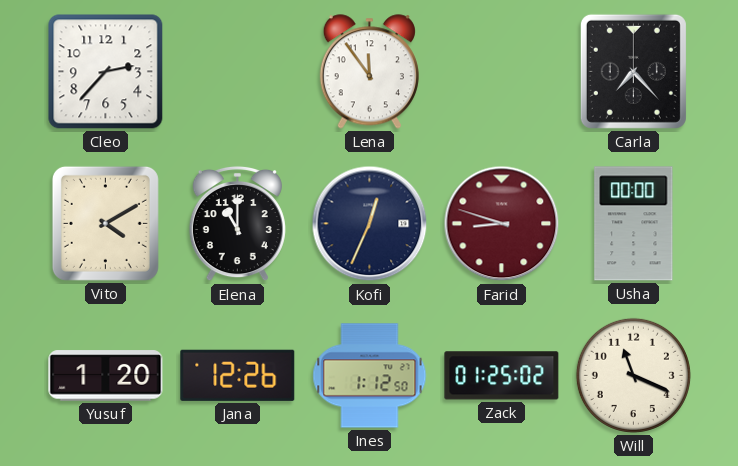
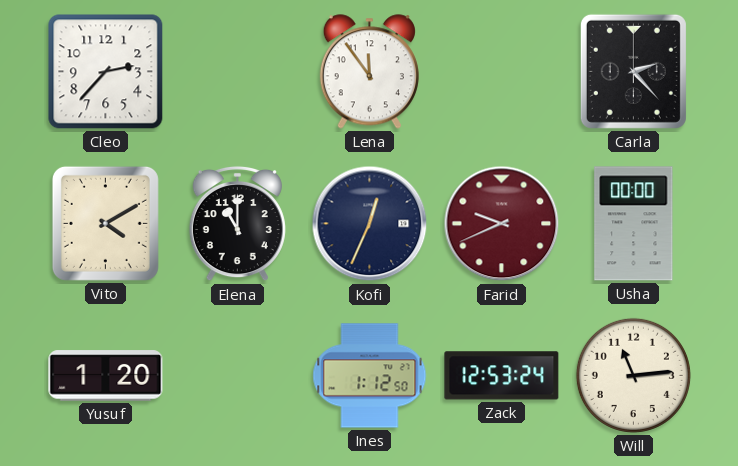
Carla: 7:23 -> 2:23 (633, 71)
Farid: 8:48 -> 9:41 (502, 224)
Jana: 12:26 -> none (238, 375)
Zack: 01:25 -> 12:53 (502, 376)
Will: 11:19 -> 11:14 (633, 375)
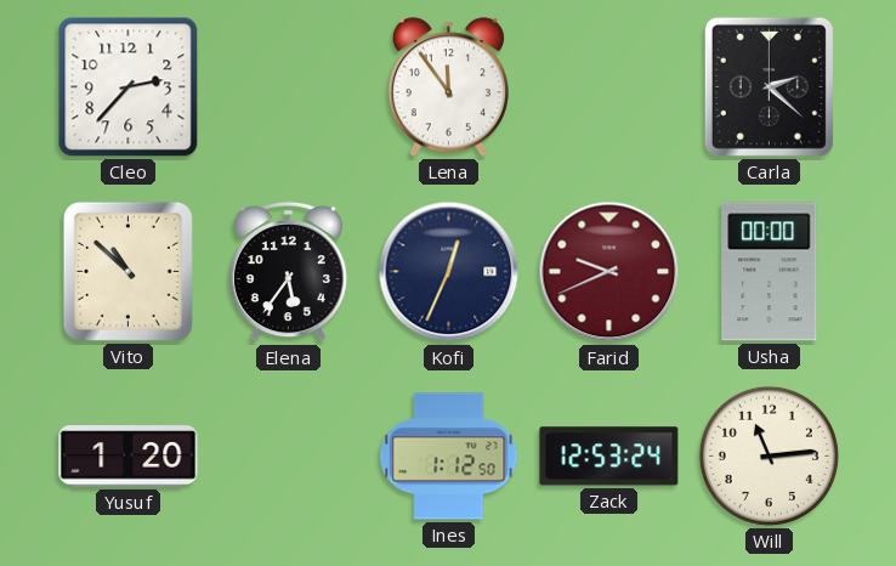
Carla: 2:23 -> 2:22 (769, 86)
Vito: 4:10 -> 10:52 (127, 271)
Elena: 11:00 -> 5:36 (288, 272)
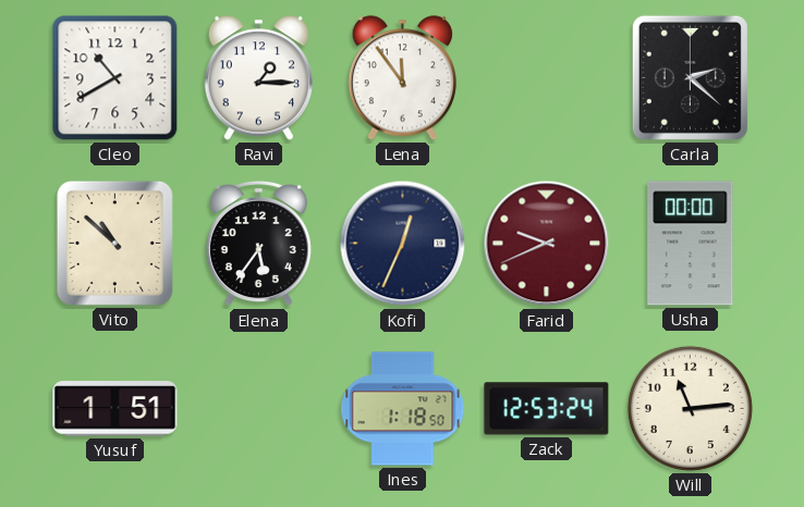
Cleo: 2:37 -> 10:40 (115, 78)
Ravi: none -> 1:15 (258, 78)
Yusuf: 1:20 -> 1:51 (115, 409)
Ines: 1:12 -> 1:18 (403, 409)
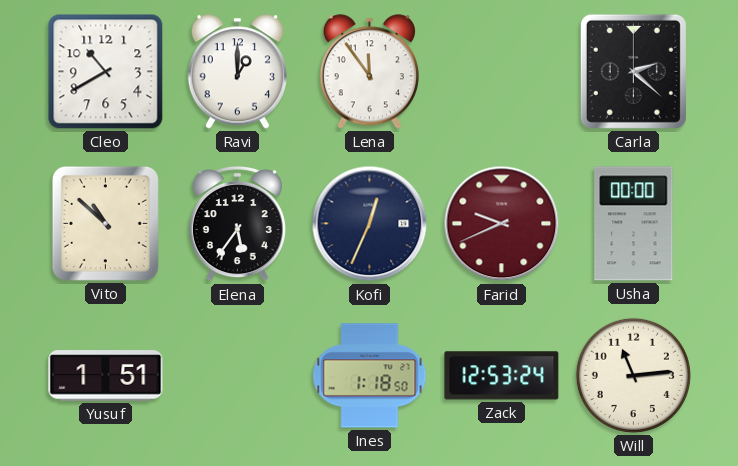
Ravi: 1:15 -> 1:00 (237, 72)
